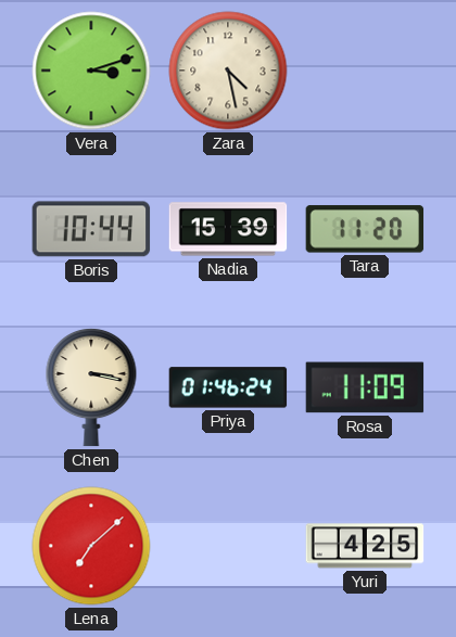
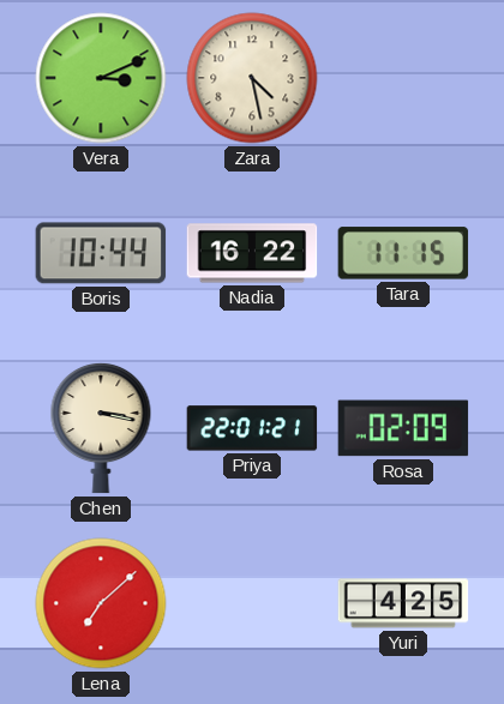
Vera: 3:12 -> 3:11 (101, 78)
Nadia: 15:39 -> 16:22 (252, 253)
Tara: 11:20 -> 11:15 (403, 253)
Priya: 01:46 -> 22:01 (252, 428)
Rosa: 11:09 -> 02:09 (403, 428)
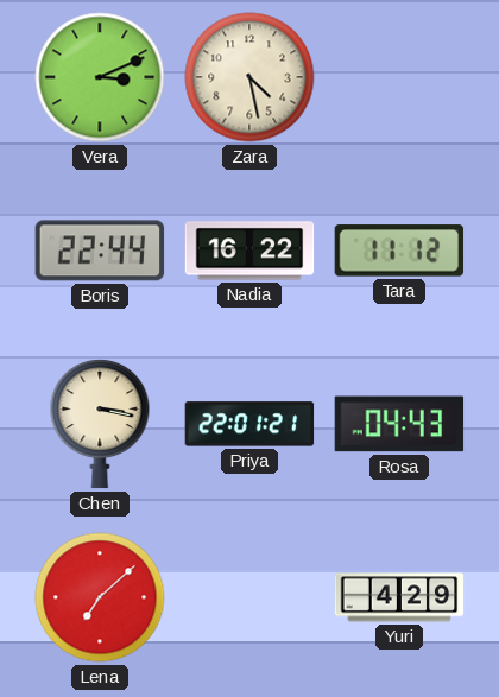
Boris: 10:44 -> 22:44 (100, 251)
Tara: 11:15 -> 11:12 (399, 251)
Rosa: 02:09 -> 04:43 (399, 424)
Yuri: 4:25 -> 4:29 (399, 597)
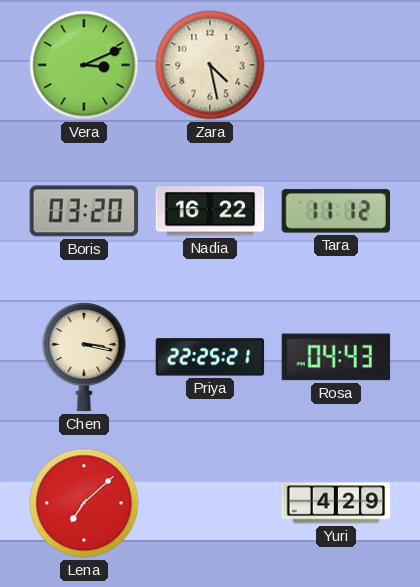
Boris: 22:44 -> 03:20 (84, 211)
Priya: 22:01 -> 22:25 (210, 357)
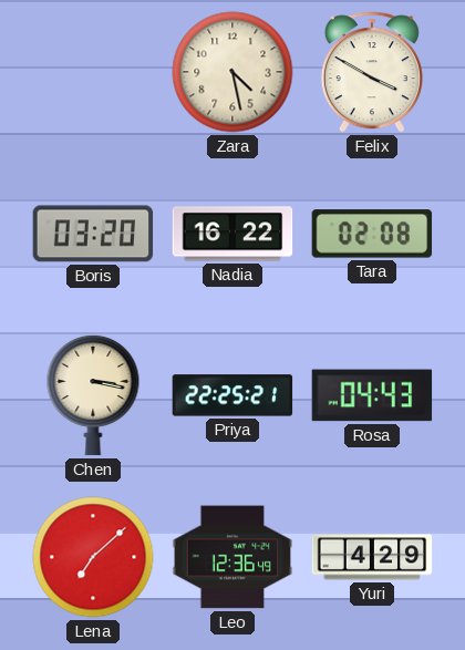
Vera: 3:11 -> none (84, 65)
Felix: none -> 3:50 (372, 72)
Tara: 11:12 -> 02:08 (372, 234)
Leo: none -> 12:36 (232, 557)
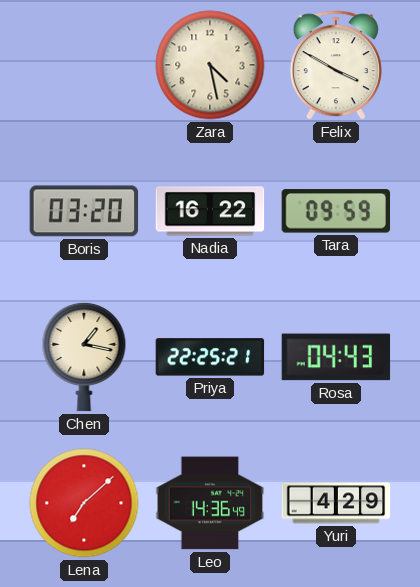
Tara: 02:08 -> 09:59 (336, 211)
Chen: 3:17 -> 1:17 (84, 357)
Leo: 12:36 -> 14:36 (210, 503)
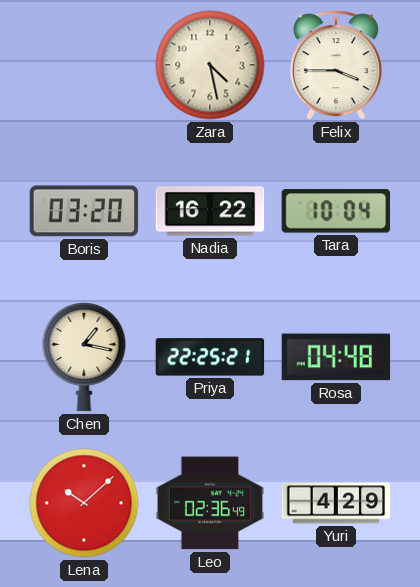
Felix: 3:50 -> 3:45 (336, 65)
Tara: 09:59 -> 10:04 (336, 211)
Rosa: 04:43 -> 04:48 (336, 357)
Lena: 7:08 -> 10:08 (84, 503)
Leo: 14:36 -> 02:36 (210, 503)
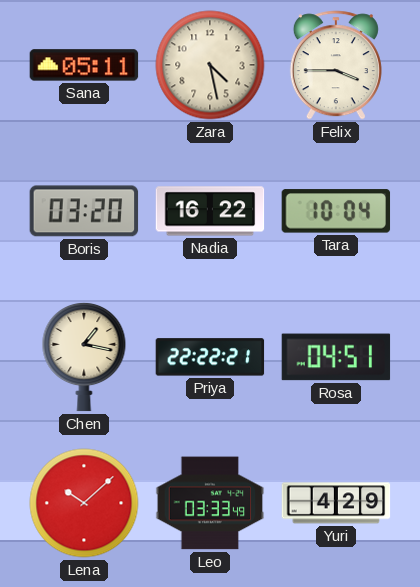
Sana: none -> 05:11 (84, 65)
Priya: 22:25 -> 22:22 (210, 357)
Rosa: 04:48 -> 04:51 (336, 357)
Leo: 02:36 -> 03:33 (210, 503)
